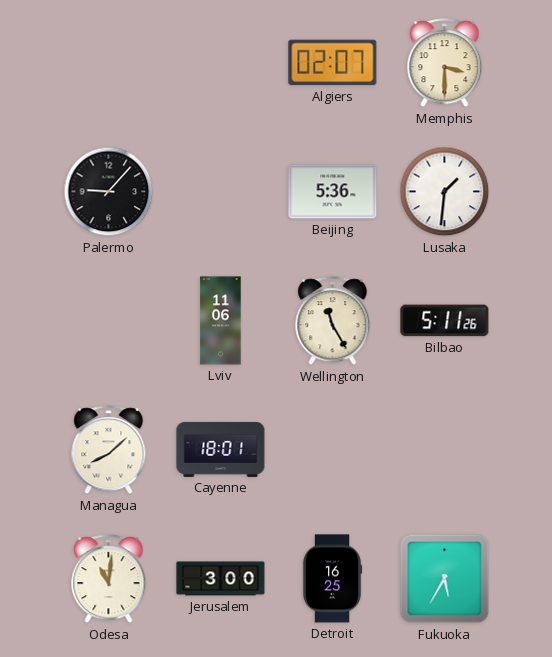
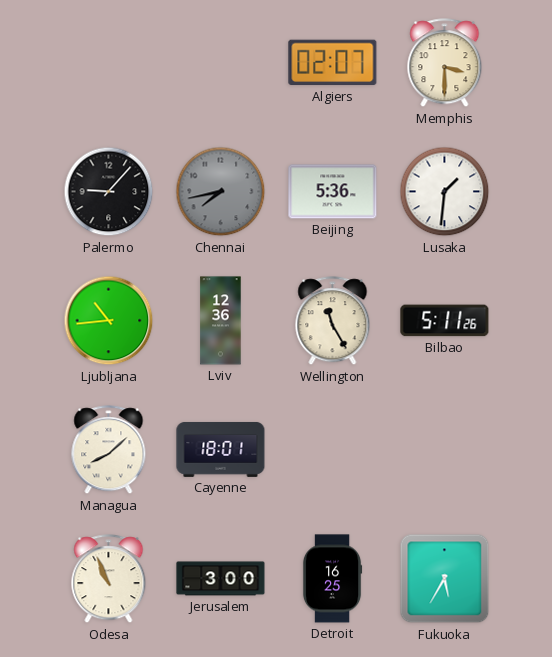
Chennai: none -> 7:43 (221, 192)
Ljubljana: none -> 10:44 (109, 321)
Lviv: 11:06 -> 12:36 (221, 321)
Odesa: 11:01 -> 10:56 (109, 579)
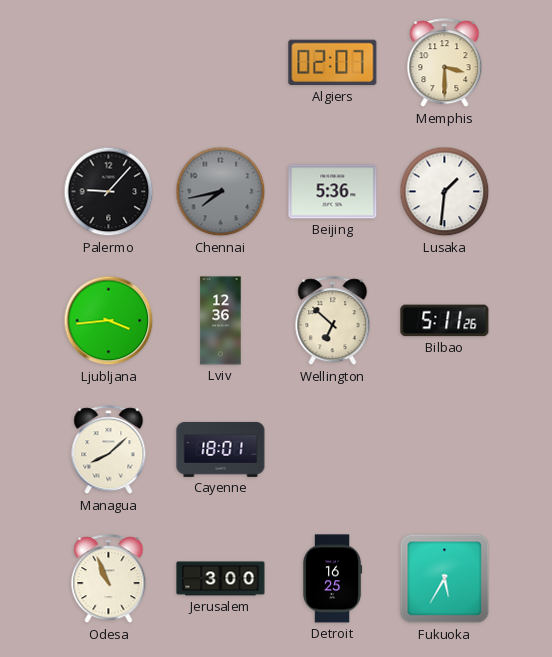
Ljubljana: 10:44 -> 3:44 (109, 321)
Wellington: 11:25 -> 6:52 (333, 321)
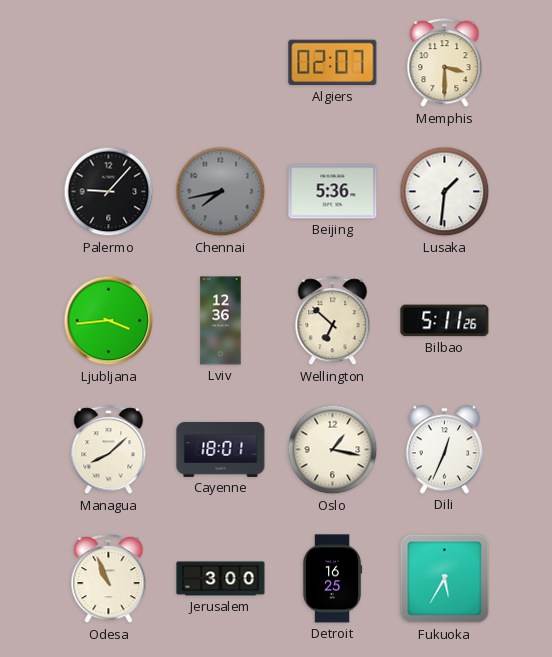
Oslo: none -> 1:17 (333, 450)
Dili: none -> 12:34 (444, 450)
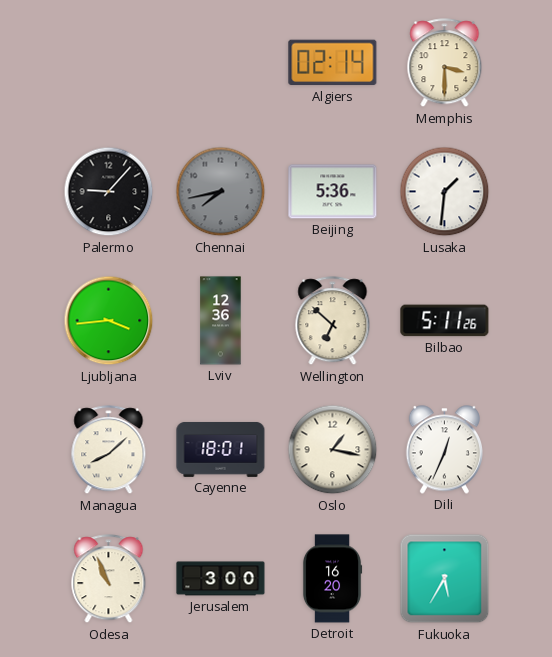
Algiers: 02:07 -> 02:14 (333, 63)
Detroit: 16:25 -> 16:20 (332, 579)
